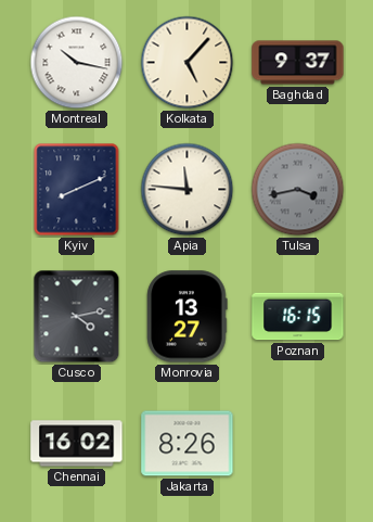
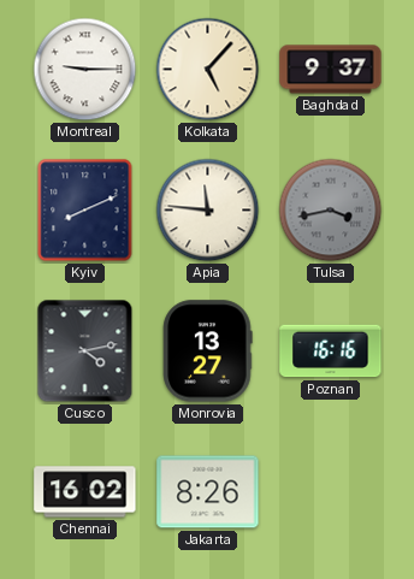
Montreal: 10:17 -> 9:15 (85, 70)
Poznan: 16:15 -> 16:16 (331, 351)
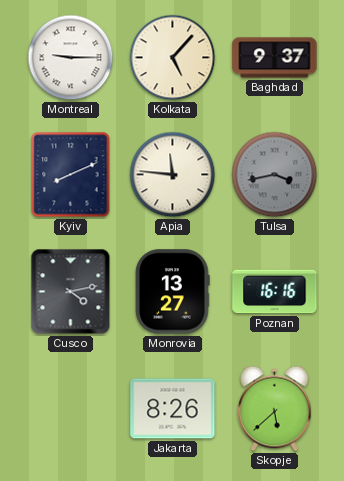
Chennai: 16:02 -> none (85, 492)
Skopje: none -> 5:38 (275, 409)
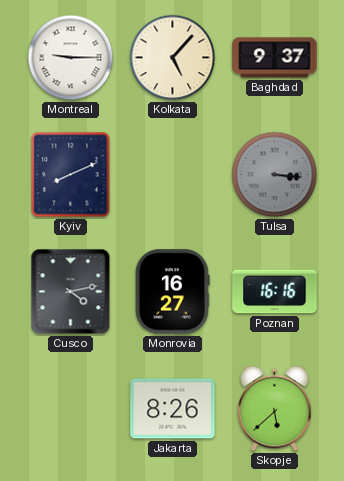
Apia: 11:46 -> none (173, 175)
Tulsa: 3:43 -> 3:16 (275, 175)
Monrovia: 13:27 -> 16:27 (173, 292)
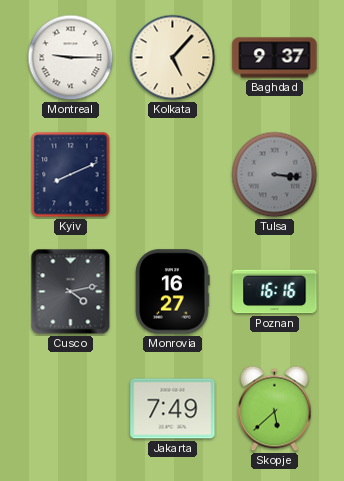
Jakarta: 8:26 -> 7:49 (173, 409)
